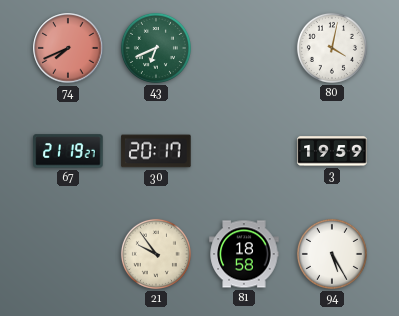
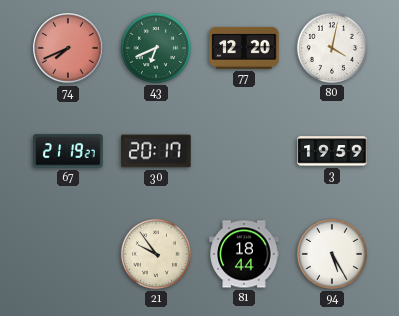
77: none -> 12:20 (244, 48)
81: 18:58 -> 18:44 (244, 254)
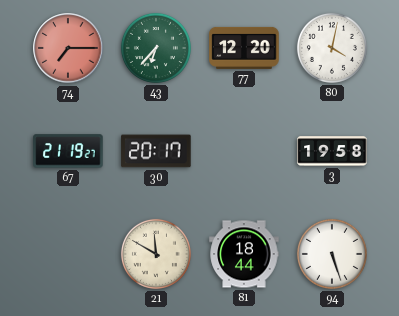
74: 7:41 -> 7:15 (68, 48)
43: 6:41 -> 6:37 (156, 48)
3: 19:59 -> 19:58 (332, 151)
21: 9:54 -> 11:50 (156, 254)
94: 5:25 -> 5:27 (332, 254)
